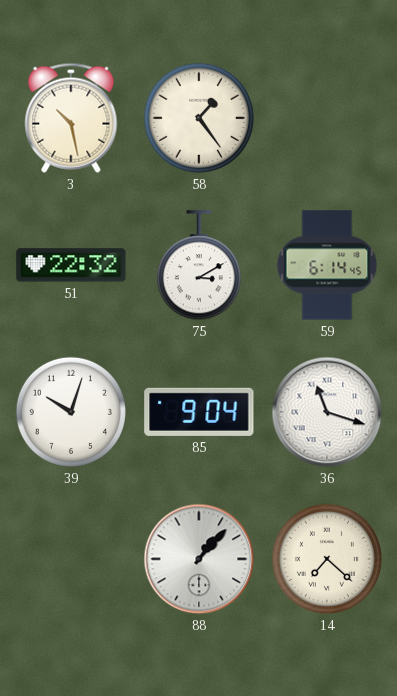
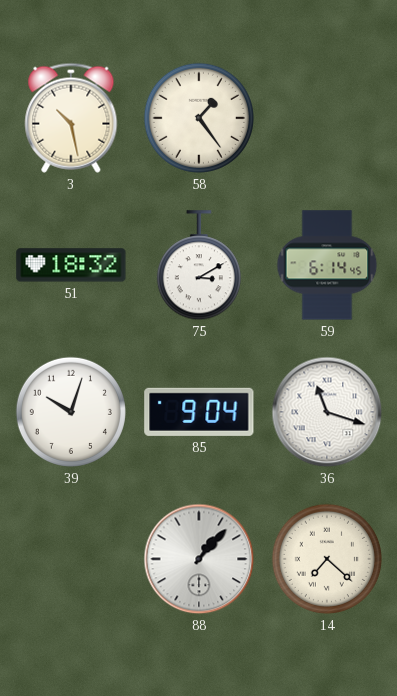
51: 22:32 -> 18:32 (71, 265)
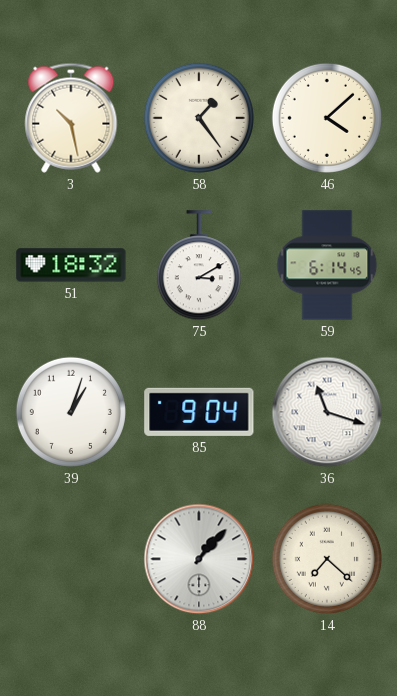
46: none -> 4:08 (327, 118)
39: 10:03 -> 1:03 (71, 412)
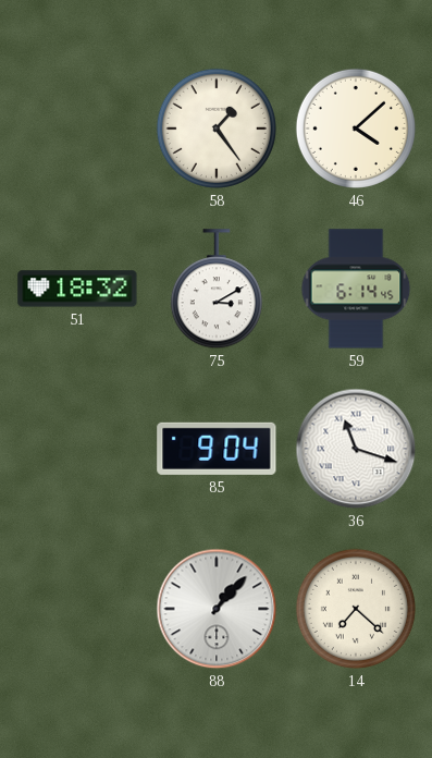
3: 10:28 -> none (71, 118)
39: 1:03 -> none (71, 412)
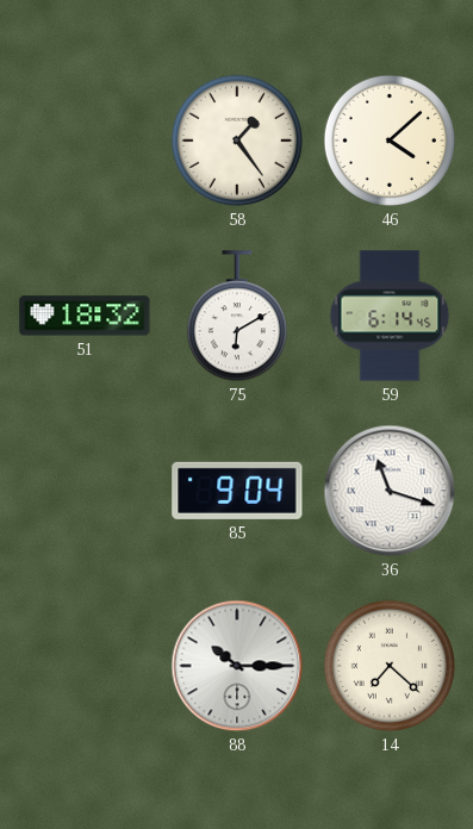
75: 3:10 -> 6:10 (237, 317)
88: 1:07 -> 10:15 (237, 666)
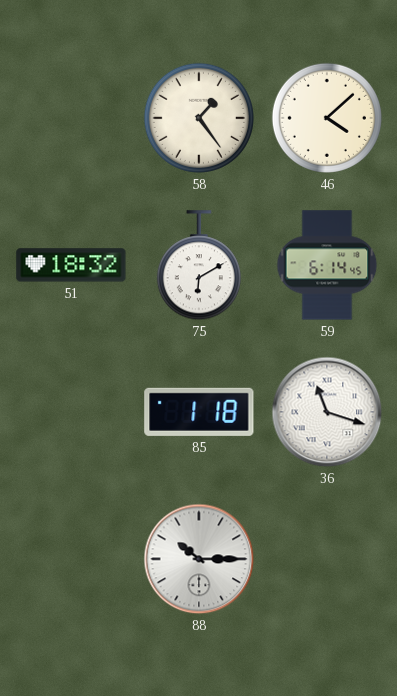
85: 9:04 -> 1:18 (199, 412)
14: 7:22 -> none (390, 666)
